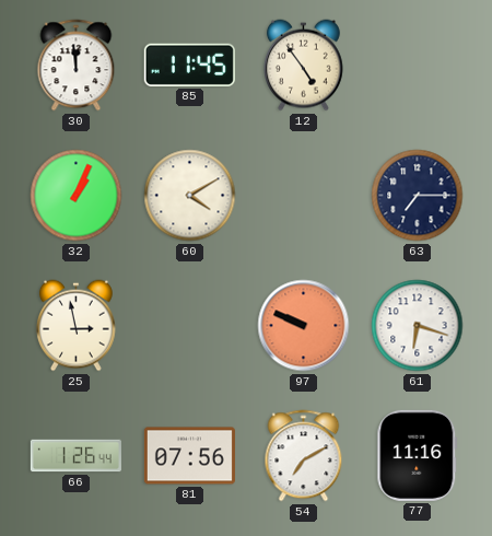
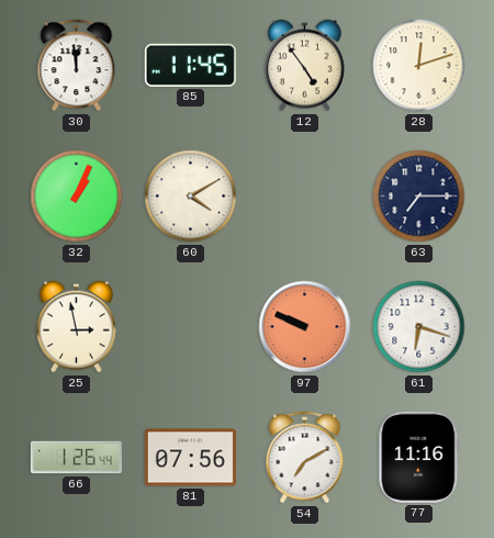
28: none -> 12:12 (419, 66)
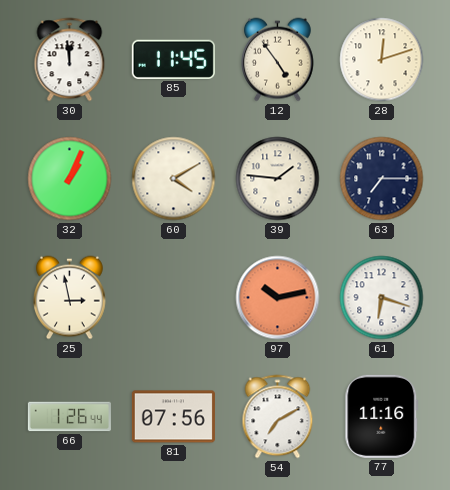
39: none -> 1:46 (278, 179)
97: 9:49 -> 10:13 (278, 298)
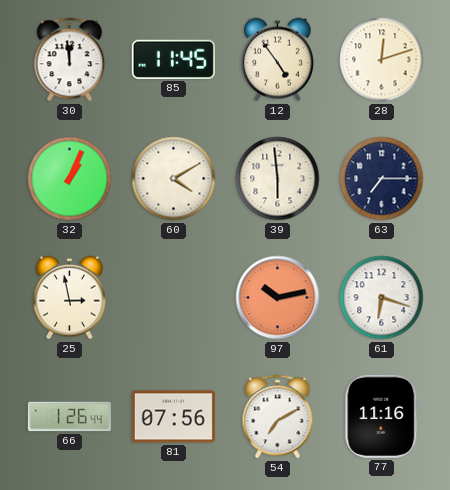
39: 1:46 -> 5:59 (278, 179)
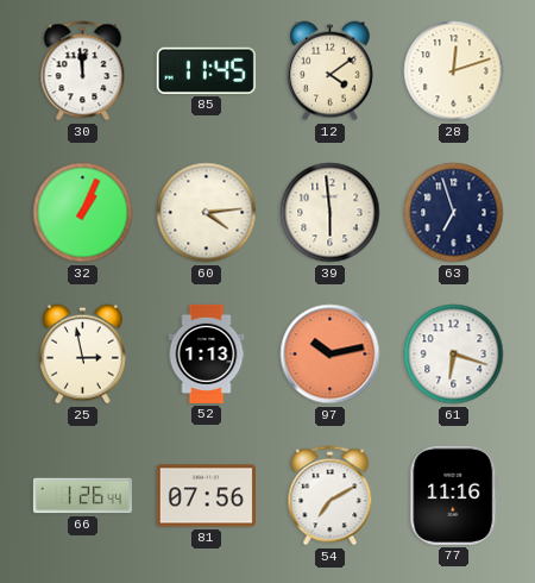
12: 4:54 -> 4:09 (329, 71)
60: 4:10 -> 4:14 (207, 213)
63: 7:15 -> 6:57 (454, 213)
52: none -> 1:13 (207, 353)
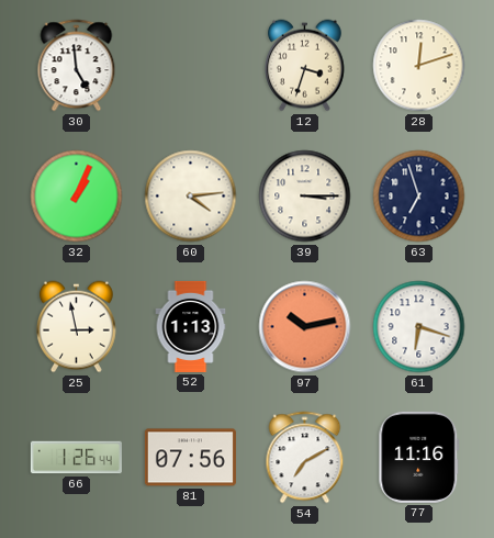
30: 11:59 -> 4:59 (77, 66)
85: 11:45 -> none (206, 70)
12: 4:09 -> 3:33 (304, 66)
39: 5:59 -> 3:15 (305, 197)
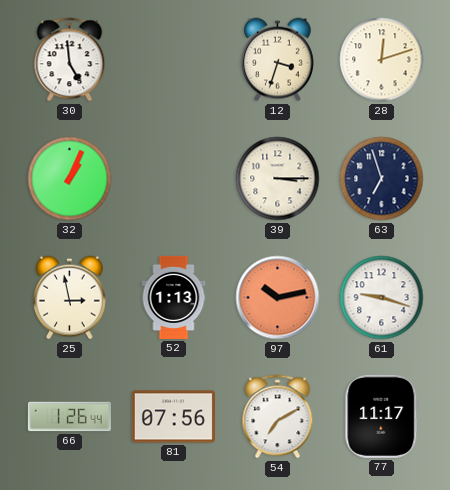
60: 4:14 -> none (191, 197)
61: 6:18 -> 9:18 (382, 298)
77: 11:16 -> 11:17 (382, 416)
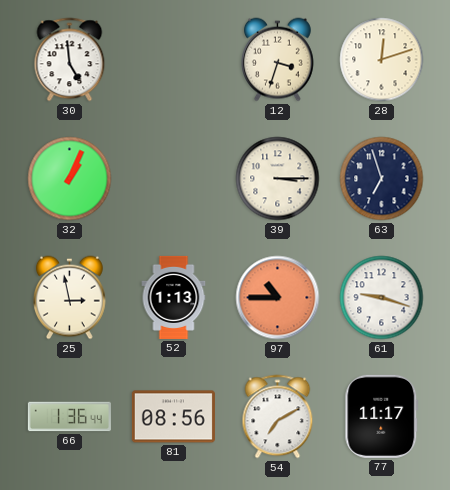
97: 10:13 -> 10:45 (278, 298)
66: 1:26 -> 1:36 (69, 417)
81: 07:56 -> 08:56 (173, 417)
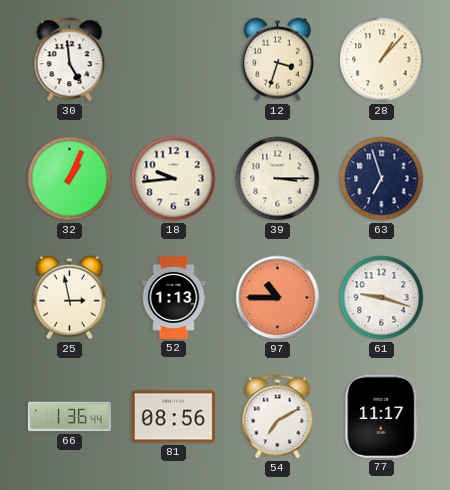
28: 12:12 -> 1:07 (382, 60)
18: none -> 9:44 (174, 179)
